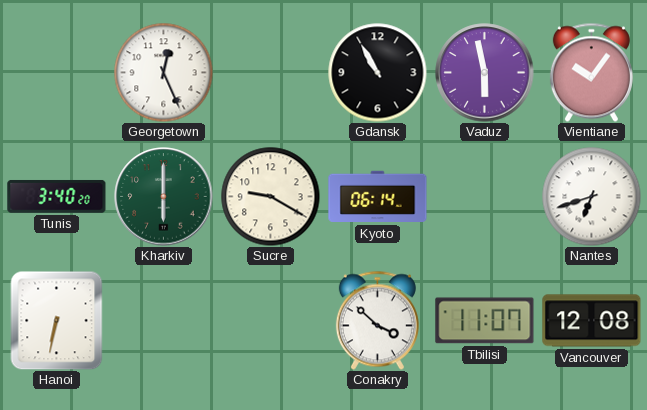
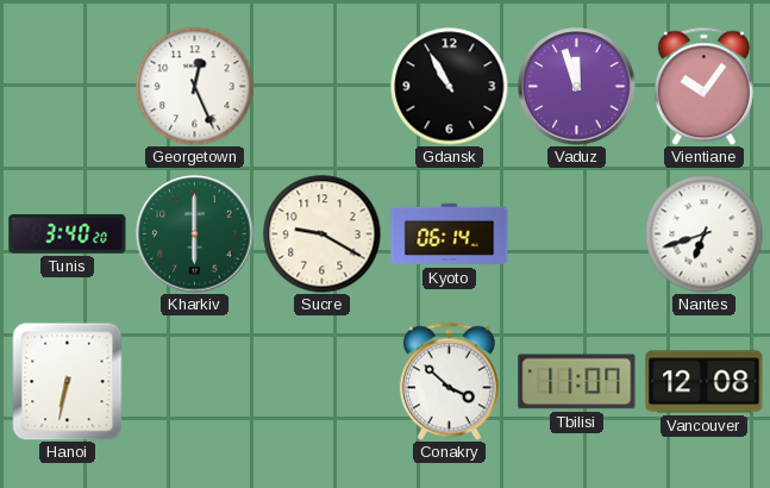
Vaduz: 5:58 -> 11:57 (577, 87)
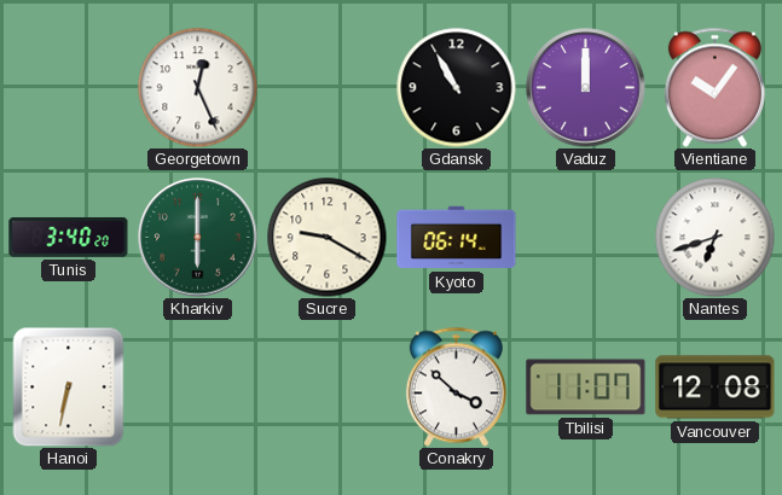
Vaduz: 11:57 -> 12:00 (586, 88)
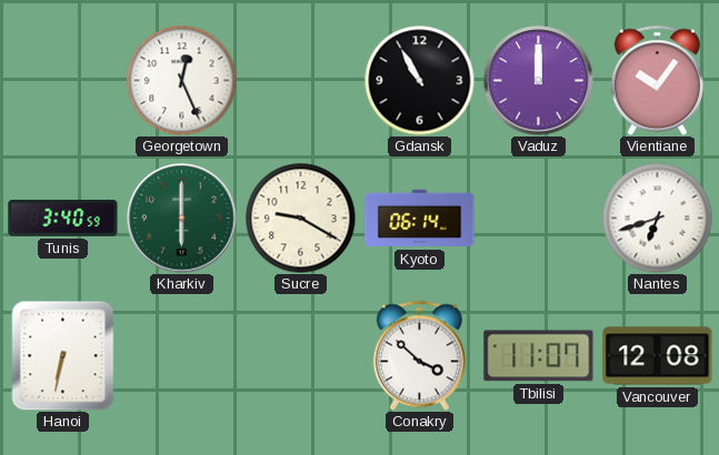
Tunis: 3:40:20 -> 3:40:59 (63, 218)
